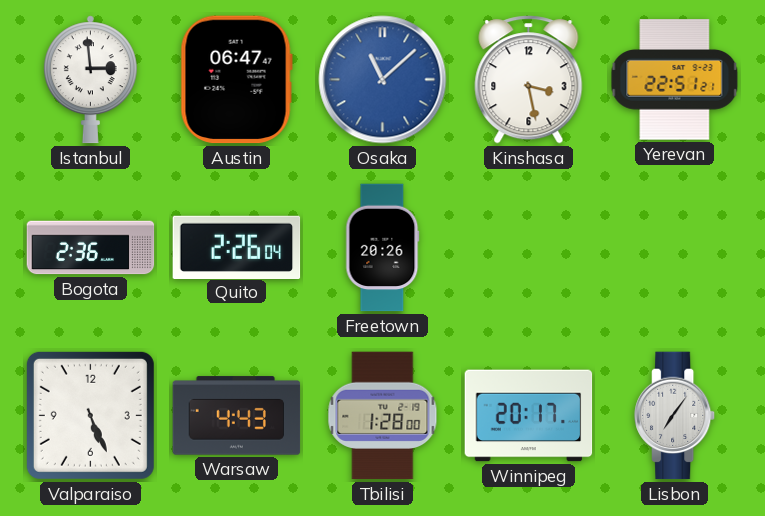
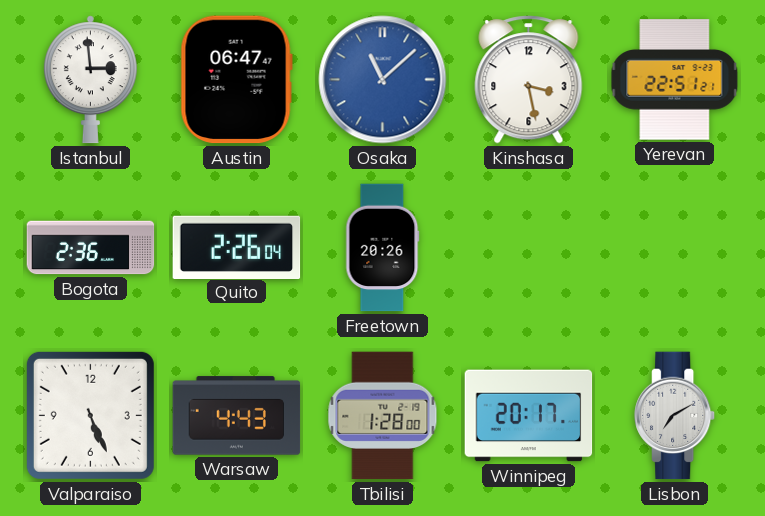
Lisbon: 7:06 -> 7:10 (675, 416)
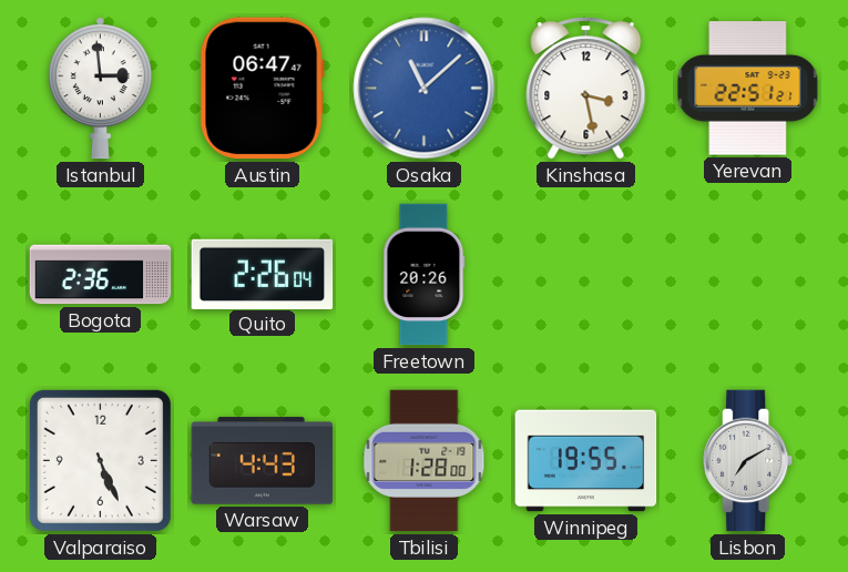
Winnipeg: 20:17 -> 19:55 (586, 461)
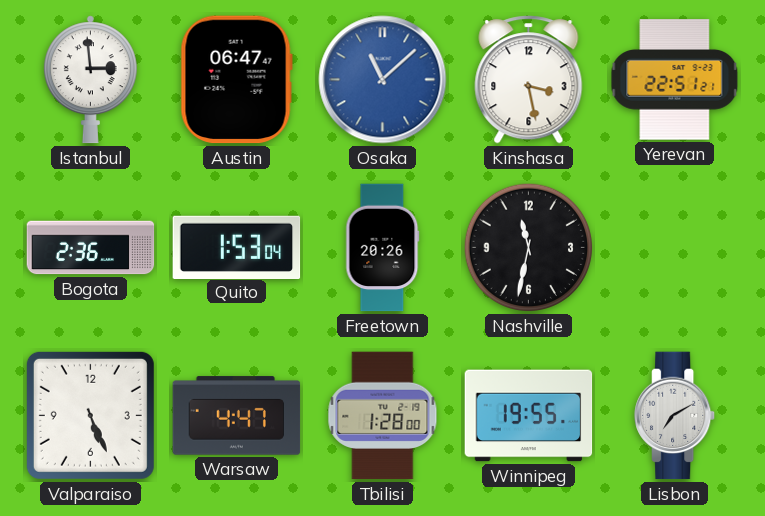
Quito: 2:26 -> 1:53 (237, 247)
Nashville: none -> 11:32 (529, 248)
Warsaw: 4:43 -> 4:47 (237, 416)
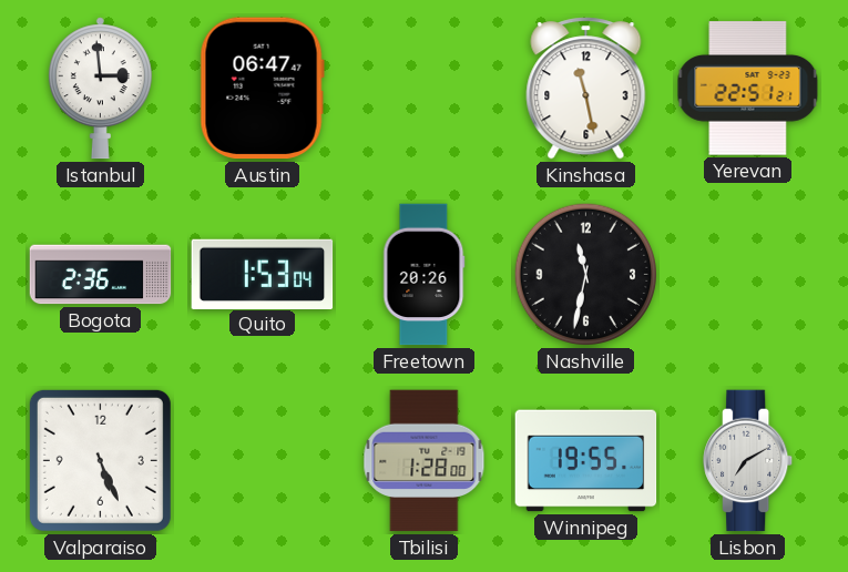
Osaka: 11:08 -> none (383, 80)
Kinshasa: 3:28 -> 11:28 (586, 89)
Warsaw: 4:47 -> none (237, 416)
